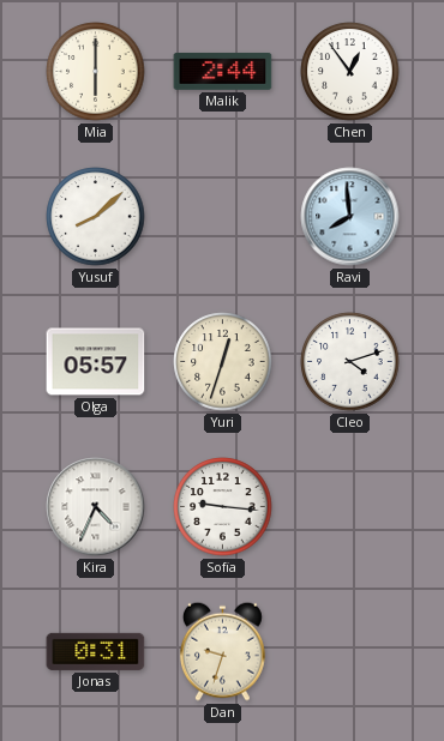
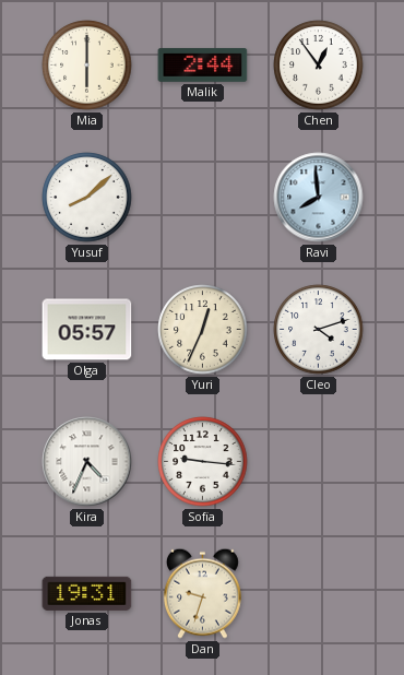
Yuri: 12:33 -> 12:34 (203, 330)
Jonas: 0:31 -> 19:31 (87, 593)
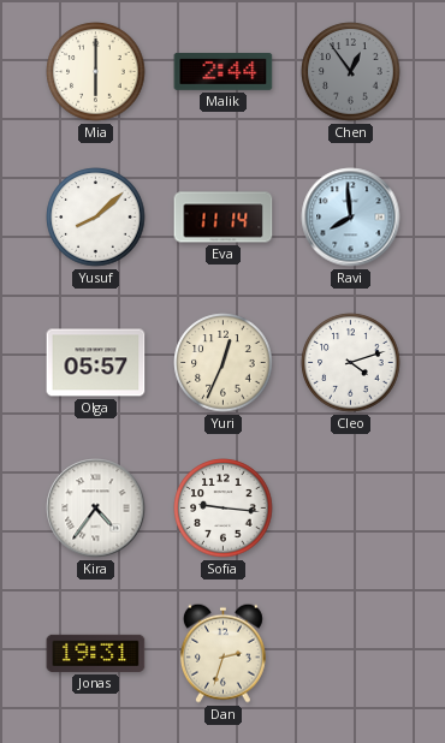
Chen dial: white -> grey (351, 72)
Eva: none -> 11:14 (224, 218)
Kira: 4:34 -> 4:36 (96, 509)
Dan: 9:33 -> 2:33 (222, 653)
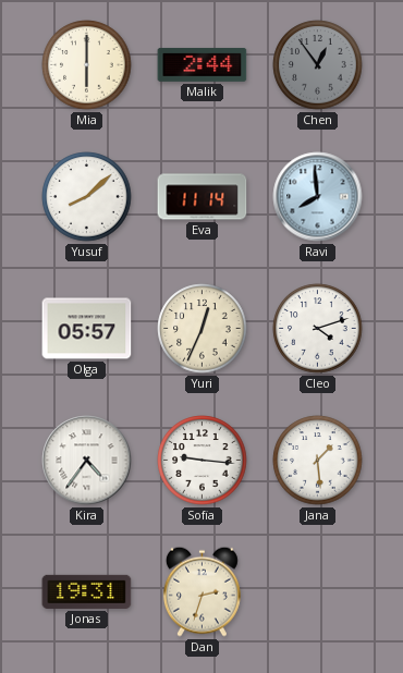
Jana: none -> 1:29 (318, 461)
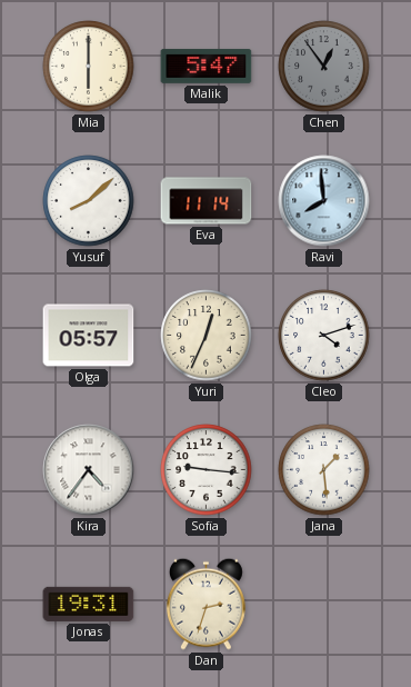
Malik: 2:44 -> 5:47 (207, 66)
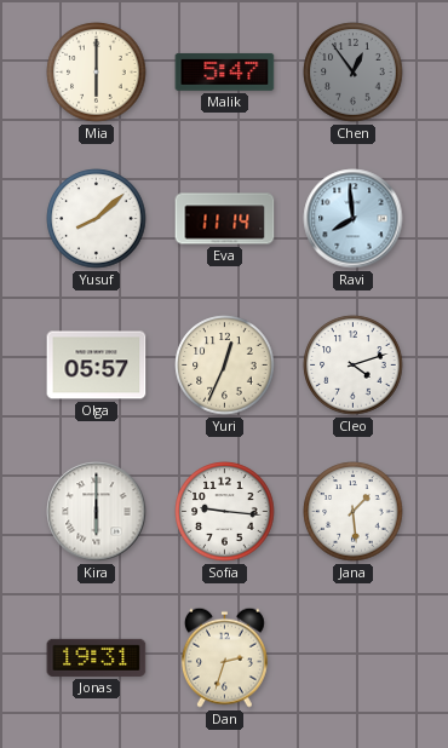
Kira: 4:36 -> 6:00 (97, 512)
